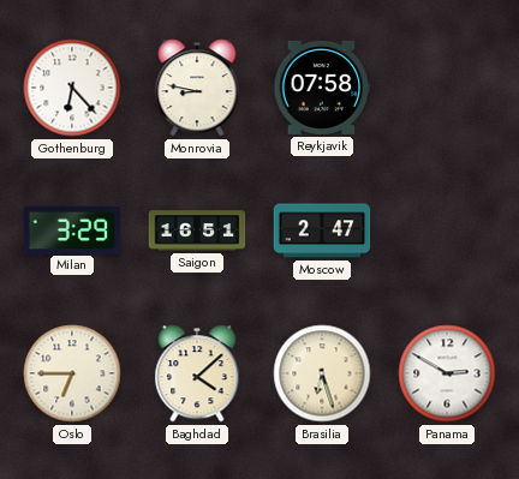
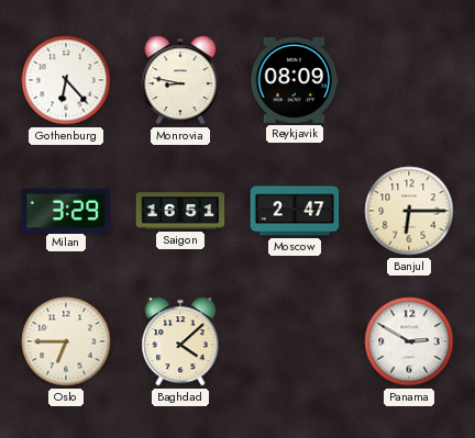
Reykjavik: 07:58 -> 08:09 (295, 80)
Banjul: none -> 6:15 (409, 211)
Brasilia: 6:27 -> none (322, 373)
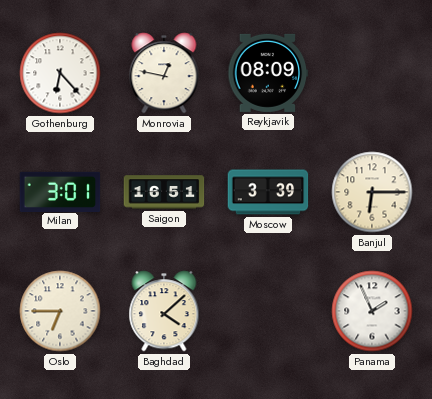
Monrovia: 8:47 -> 12:47 (164, 73)
Milan: 3:29 -> 3:01 (60, 191)
Moscow: 2:47 -> 3:39 (268, 192)
Panama: 2:50 -> 1:56 (372, 311)
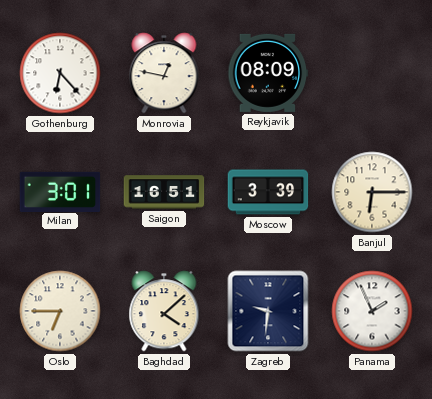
Zagreb: none -> 9:31 (268, 311)
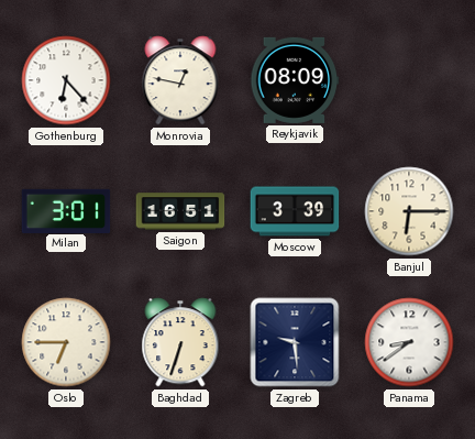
Baghdad: 4:08 -> 6:33 (180, 342)
Zagreb: 9:31 -> 9:29 (295, 342)
Panama: 1:56 -> 8:39 (409, 342)
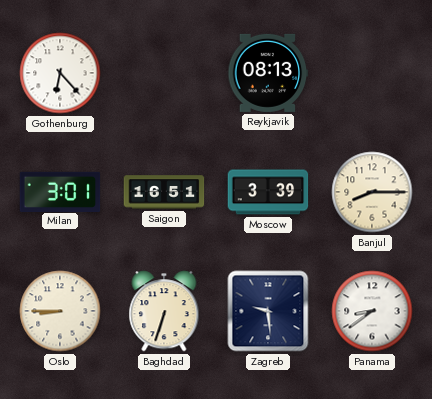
Monrovia: 12:47 -> none (180, 80)
Reykjavik: 08:09 -> 08:13 (268, 73)
Banjul: 6:15 -> 8:15 (372, 192)
Oslo: 6:45 -> 8:45 (60, 311)
